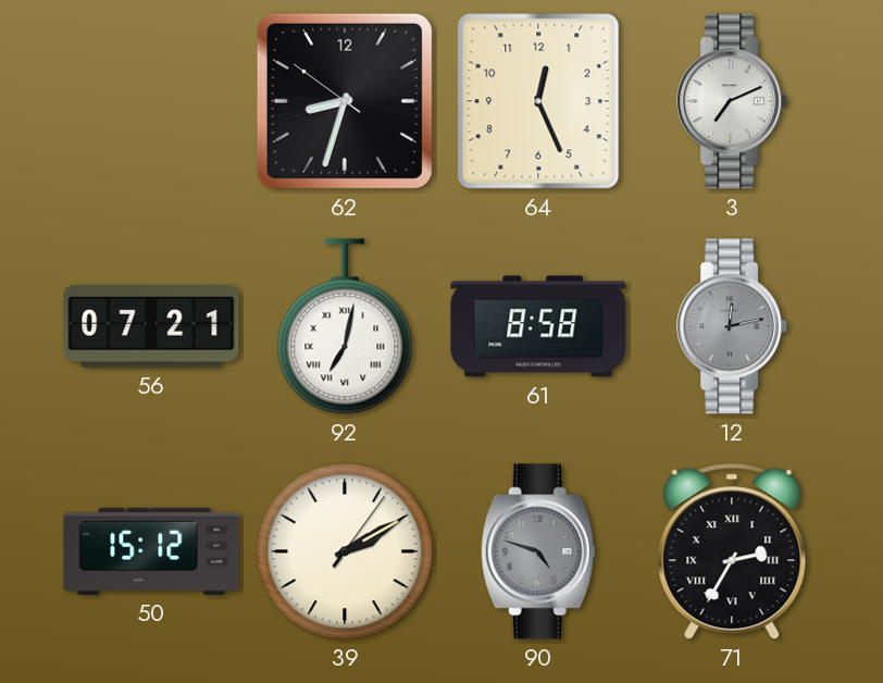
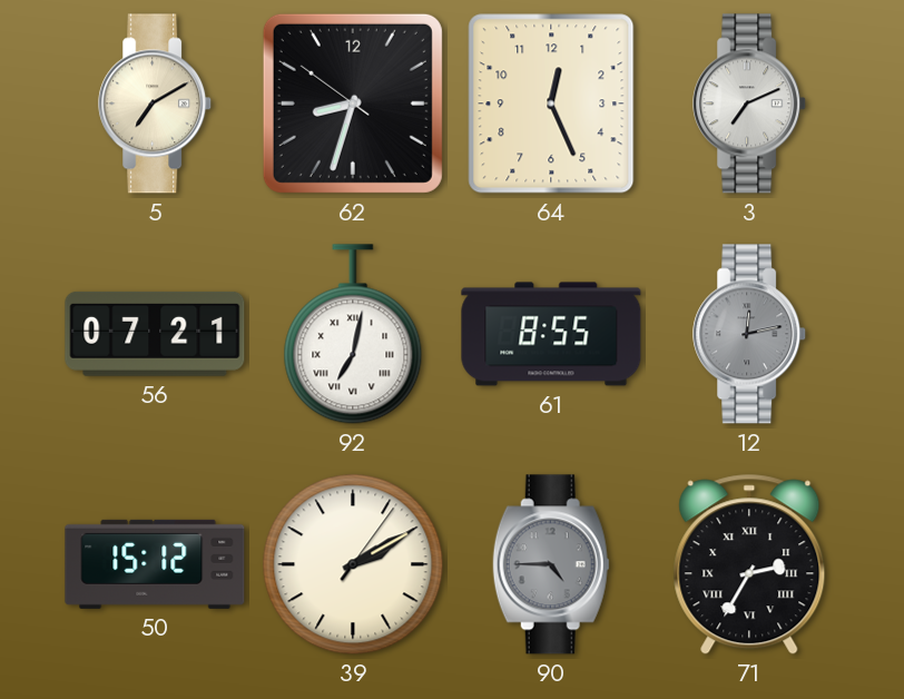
5: none -> 7:10 (156, 104)
61: 8:58 -> 8:55 (551, 334)
90: 4:48 -> 4:45 (551, 564)
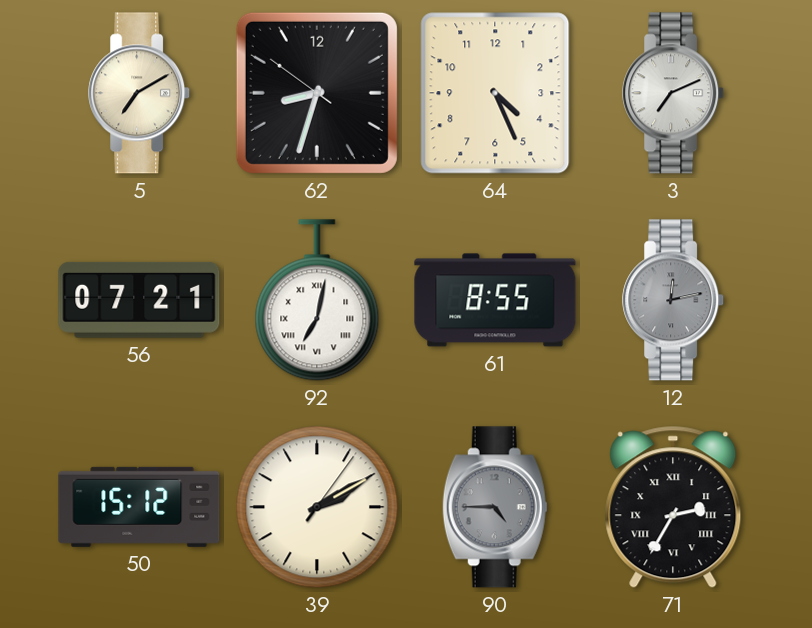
64: 12:26 -> 4:26 (495, 93)
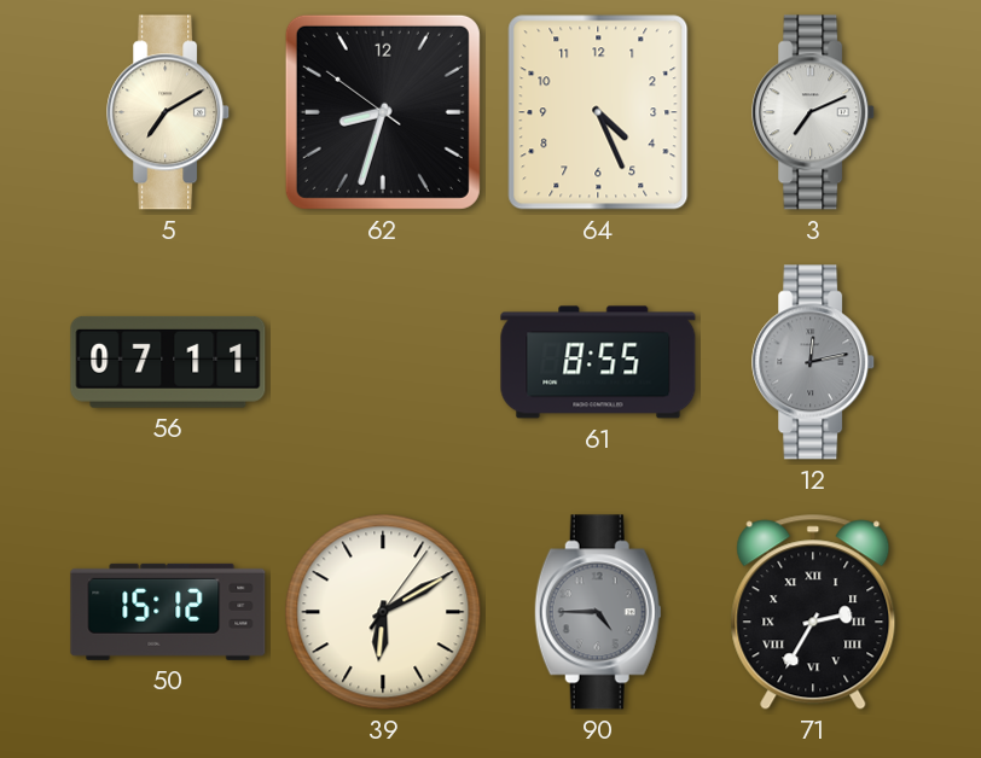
56: 07:21 -> 07:11 (168, 362)
92: 7:02 -> none (317, 300)
39: 2:10 -> 6:10 (383, 612)
